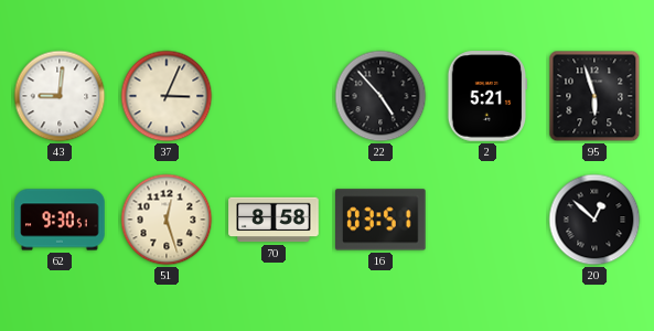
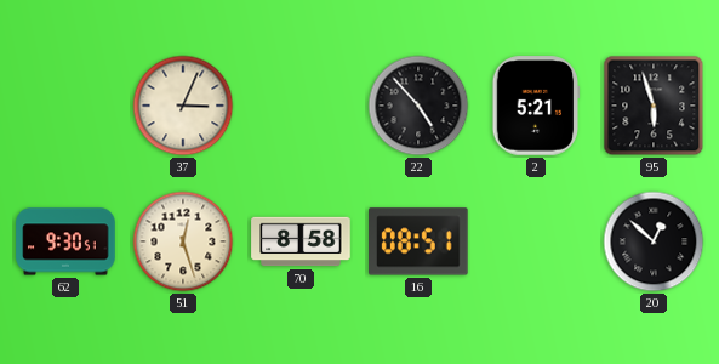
43: 9:01 -> none (60, 96)
16: 03:51 -> 08:51 (420, 241)
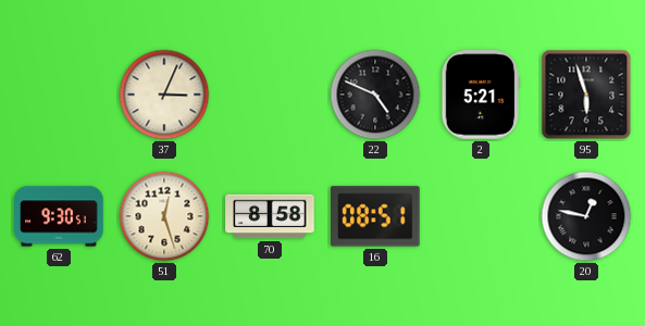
22: 4:53 -> 4:49 (375, 95)
20: 12:52 -> 12:47 (586, 216)
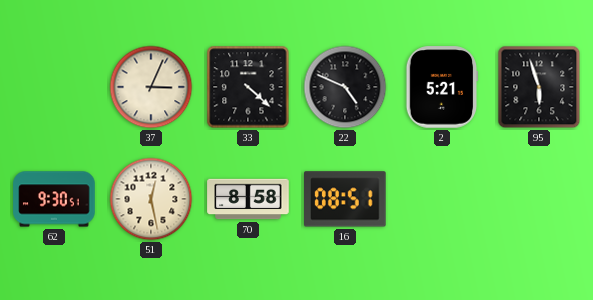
33: none -> 4:22 (248, 87)
51: 12:27 -> 12:28 (151, 199)
20: 12:47 -> none (586, 216)
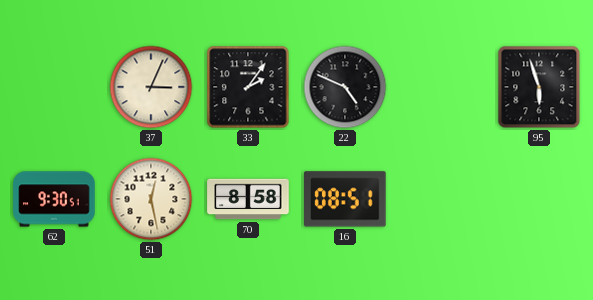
33: 4:22 -> 2:06 (248, 87)
2: 5:21 -> none (442, 87)
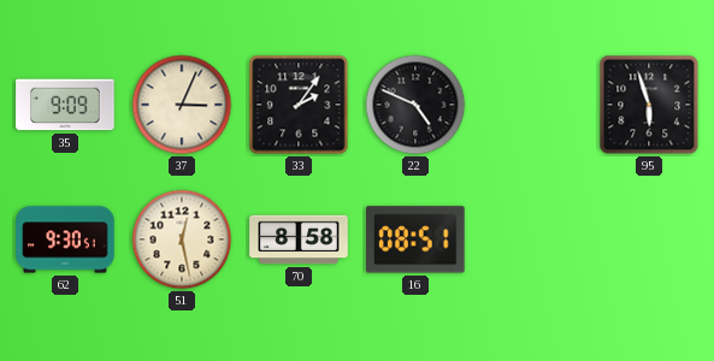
35: none -> 9:09 (65, 105)
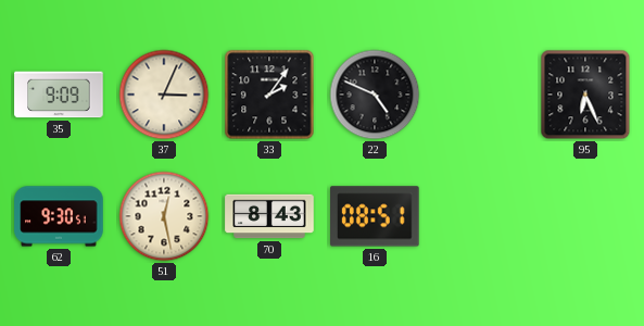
95: 5:57 -> 6:26 (585, 95)
70: 8:58 -> 8:43 (269, 216)
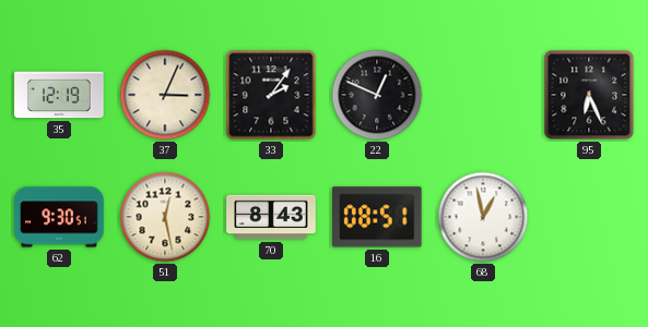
35: 9:09 -> 12:19 (59, 95)
22: 4:49 -> 12:49 (377, 95)
68: none -> 12:58 (483, 217)
